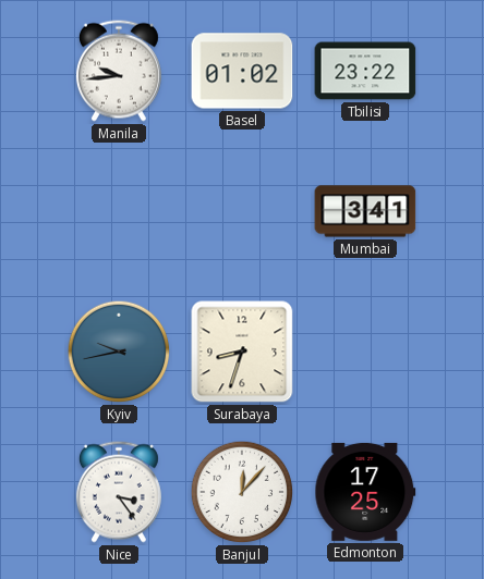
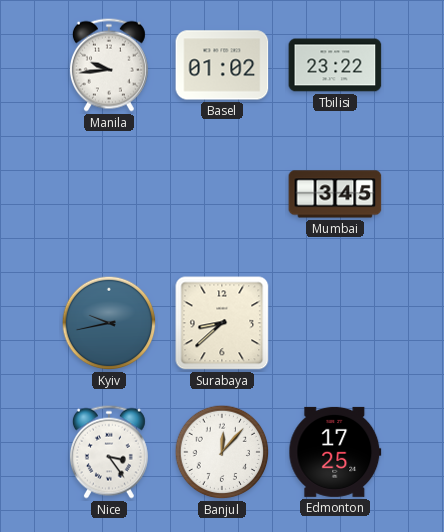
Mumbai: 3:41 -> 3:45 (335, 194)
Surabaya: 8:33 -> 8:38 (222, 323)
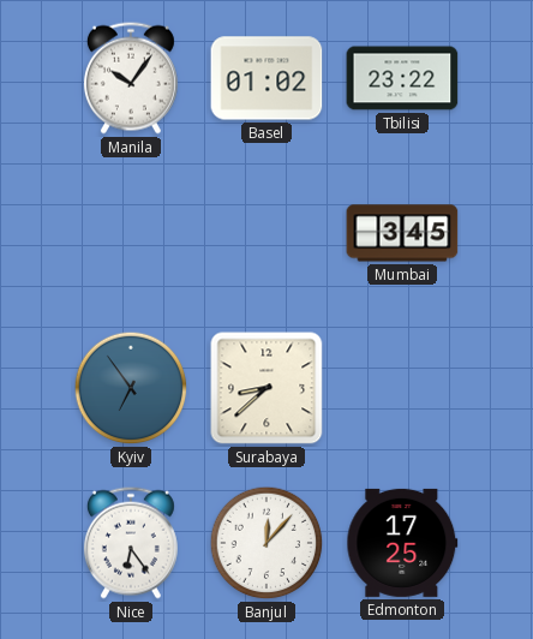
Manila: 9:44 -> 10:06 (131, 78)
Kyiv: 9:43 -> 6:54 (131, 388)
Nice: 3:24 -> 6:24 (131, 543)
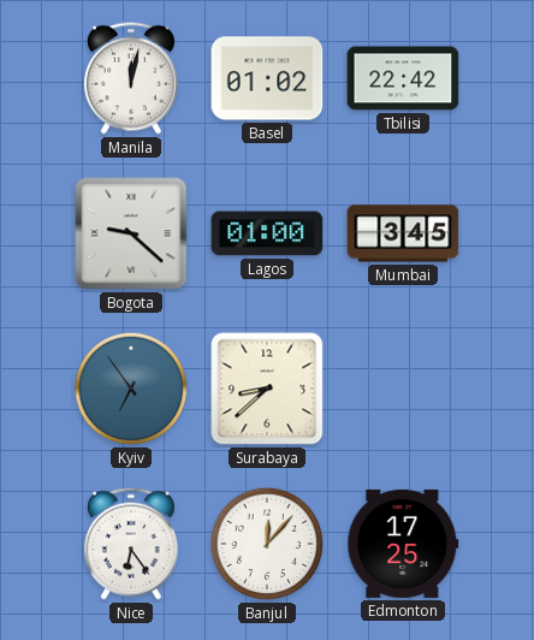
Manila: 10:06 -> 12:02 (131, 78)
Tbilisi: 23:22 -> 22:42 (403, 78)
Bogota: none -> 9:22 (131, 233)
Lagos: none -> 01:00 (267, 233)
